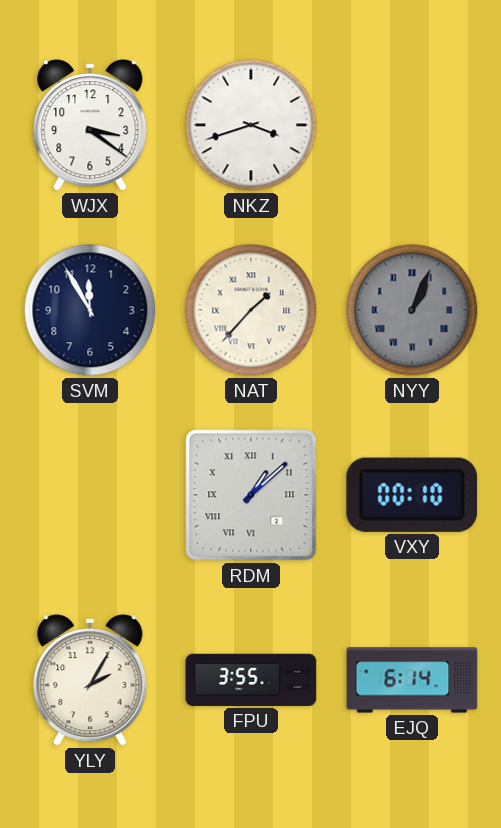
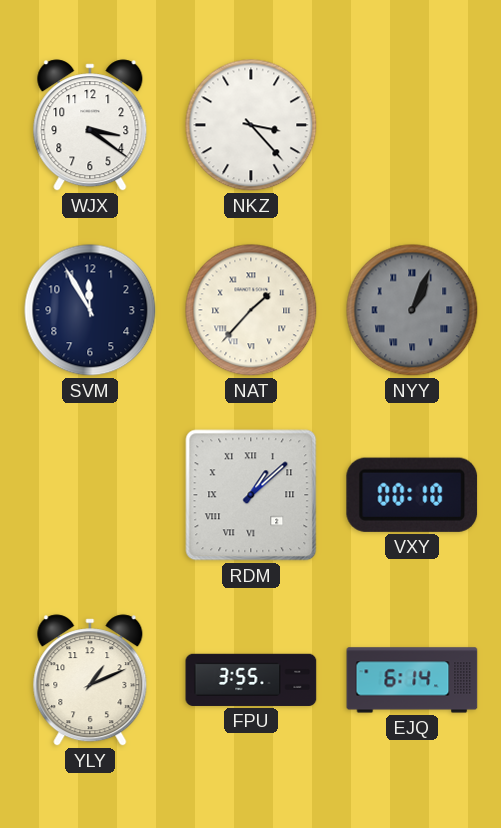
NKZ: 3:42 -> 3:23 (251, 125)
YLY: 2:05 -> 1:11 (90, 680)
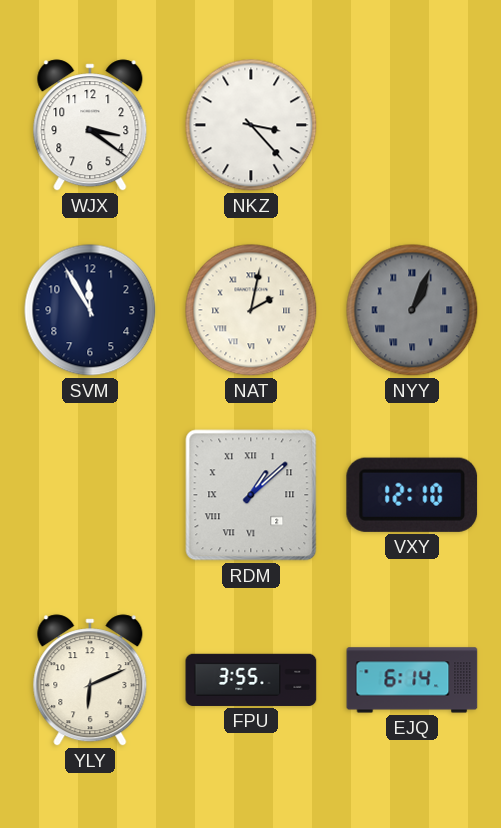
NAT: 1:37 -> 2:02 (251, 310)
VXY: 00:10 -> 12:10 (412, 495)
YLY: 1:11 -> 6:11 (90, 680)
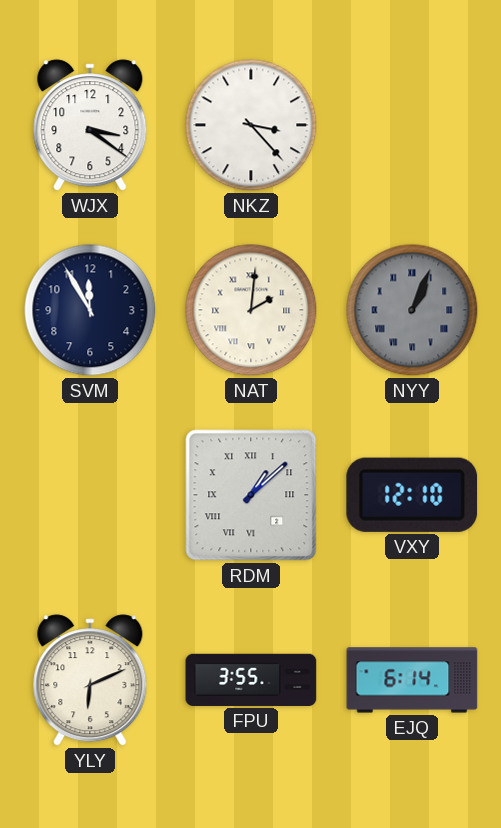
NAT: 2:02 -> 2:01 (251, 310)
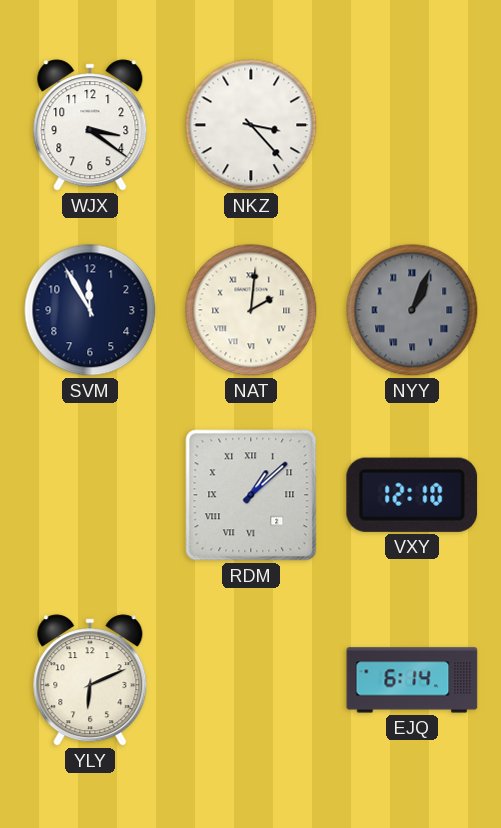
FPU: 3:55 -> none (251, 680)
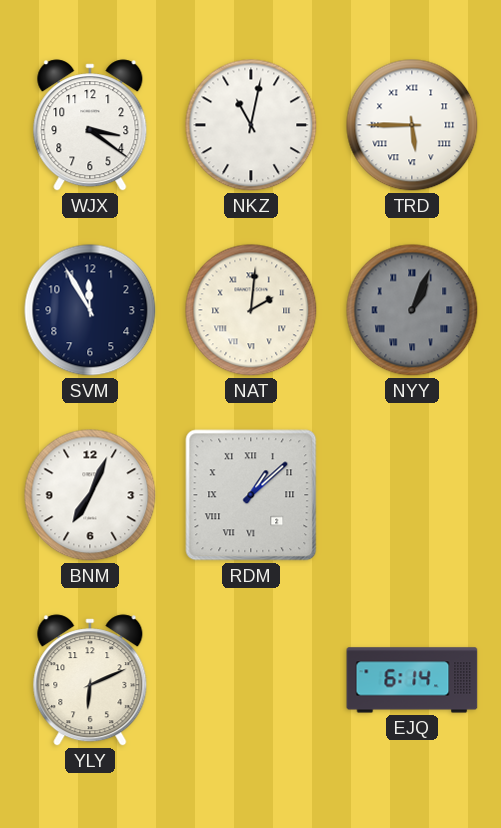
NKZ: 3:23 -> 11:02 (251, 125)
TRD: none -> 5:45 (412, 125)
BNM: none -> 7:04 (90, 495)
VXY: 12:10 -> none (412, 495)
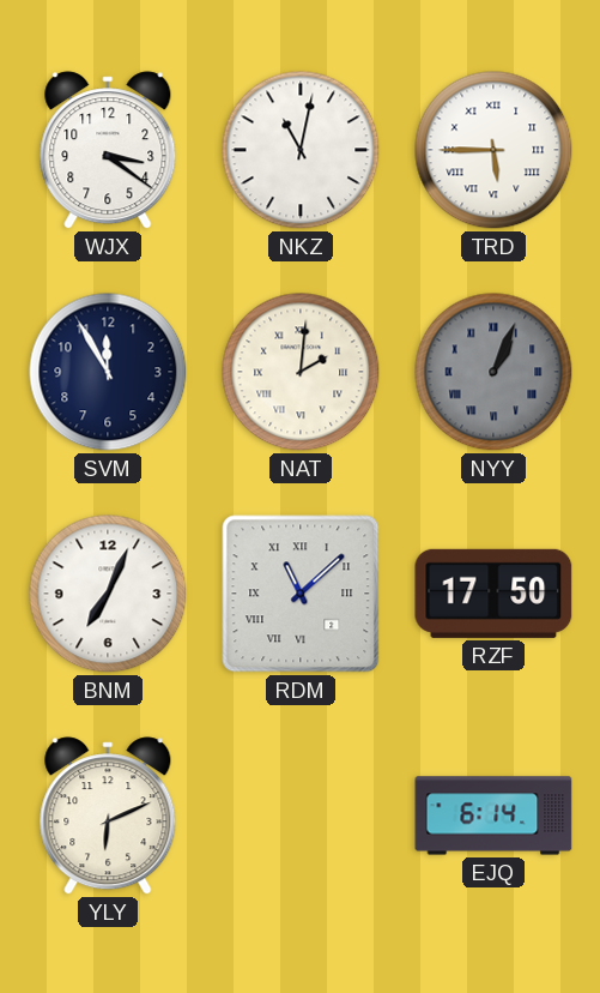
RDM: 1:08 -> 11:08 (301, 594)
RZF: none -> 17:50 (493, 594)
